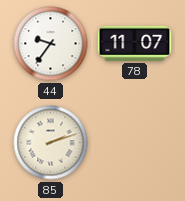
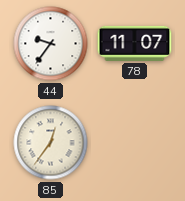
85: 2:12 -> 12:36 (51, 143)
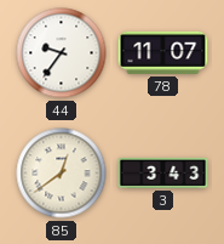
85: 12:36 -> 12:39 (62, 174)
3: none -> 3:43 (163, 172)
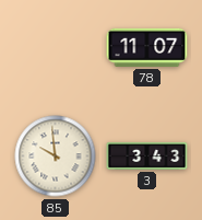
44: 9:36 -> none (62, 53)
85: 12:39 -> 9:59 (56, 157)
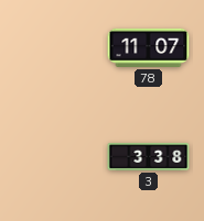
85: 9:59 -> none (56, 157)
3: 3:43 -> 3:38 (149, 156)
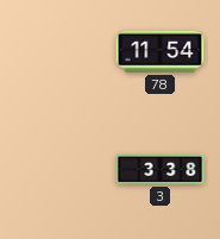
78: 11:07 -> 11:54 (161, 51)
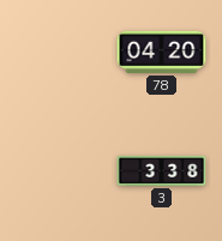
78: 11:54 -> 04:20 (162, 52)
